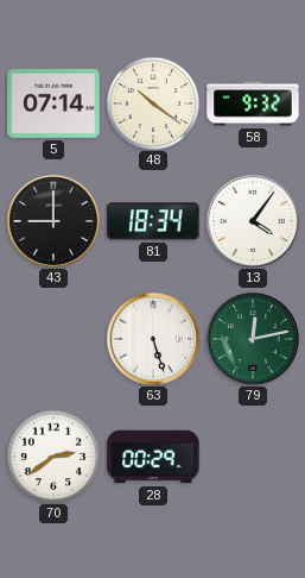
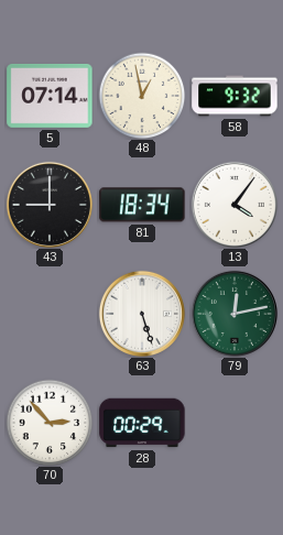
48: 10:21 -> 12:58 (142, 96)
70: 2:39 -> 2:53 (50, 423)
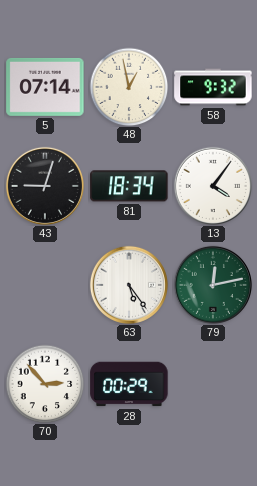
43: 9:00 -> 9:03 (45, 186)
63: 5:27 -> 5:24 (129, 285)
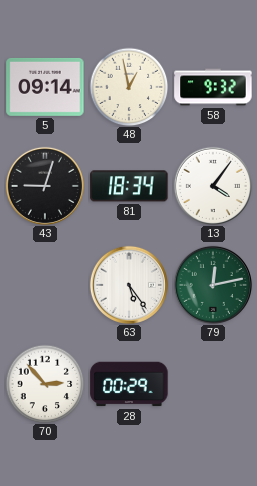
5: 07:14 -> 09:14 (45, 87)
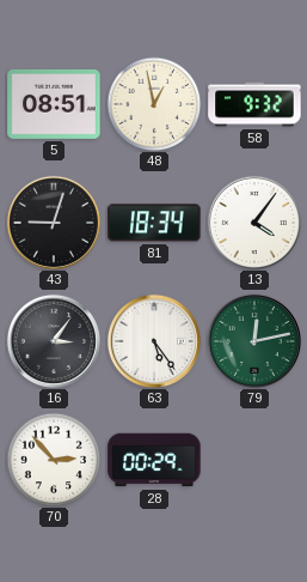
5: 09:14 -> 08:51 (54, 104)
16: none -> 3:06 (54, 341)
